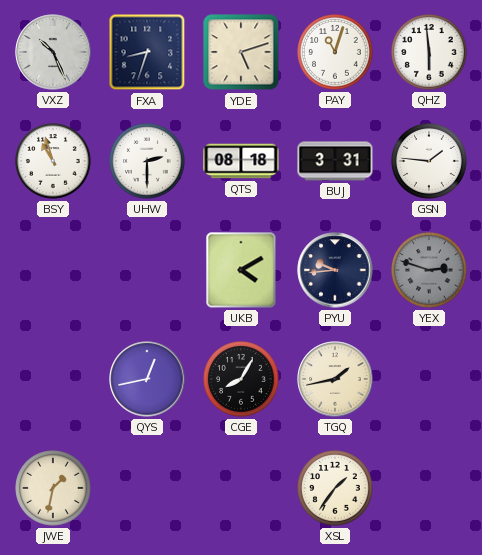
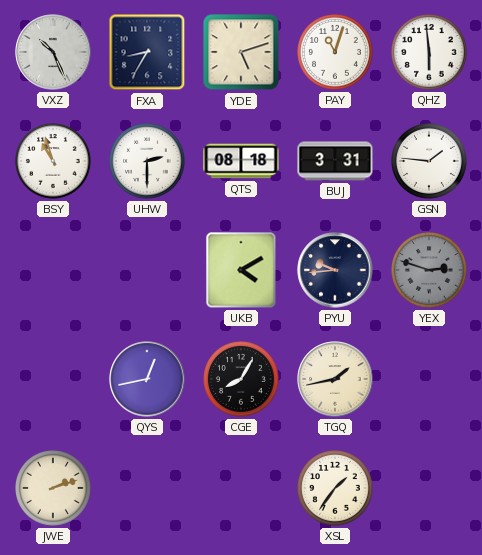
FXA: 8:33 -> 8:35 (147, 52)
JWE: 1:32 -> 2:12 (54, 489)
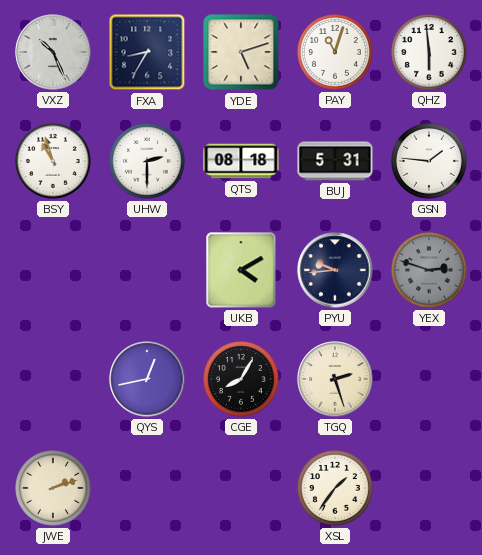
BUJ: 3:31 -> 5:31 (335, 161)
TGQ: 1:43 -> 2:27 (335, 379)
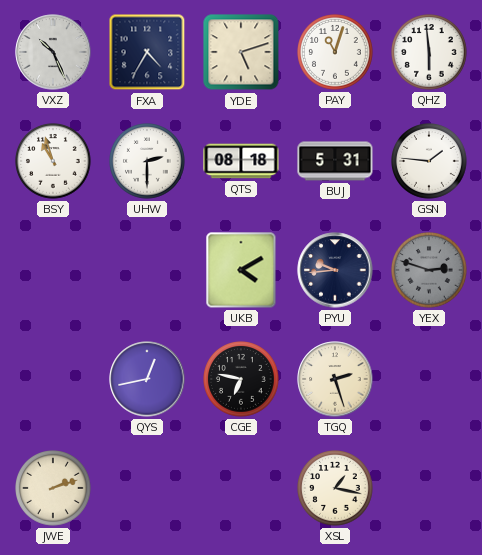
FXA: 8:35 -> 4:35 (147, 52)
CGE: 8:05 -> 6:47 (242, 380)
XSL: 1:36 -> 1:17 (336, 489)
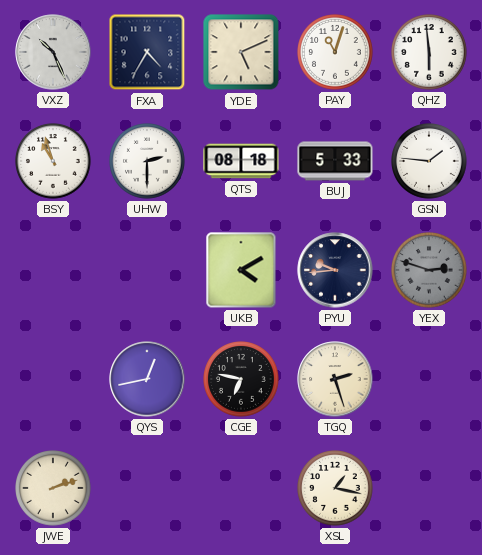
YDE: 5:12 -> 5:11 (241, 52)
BUJ: 5:31 -> 5:33 (335, 161)
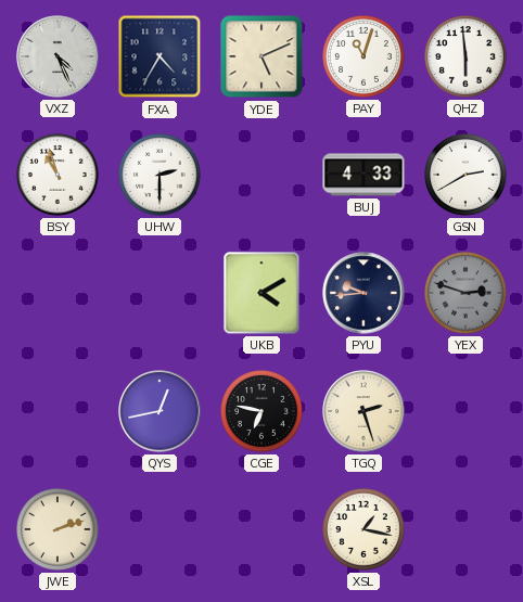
VXZ: 10:26 -> 4:26 (58, 56)
QTS: 08:18 -> none (241, 161)
BUJ: 5:33 -> 4:33 (363, 175)
GSN: 1:46 -> 2:40 (467, 176)
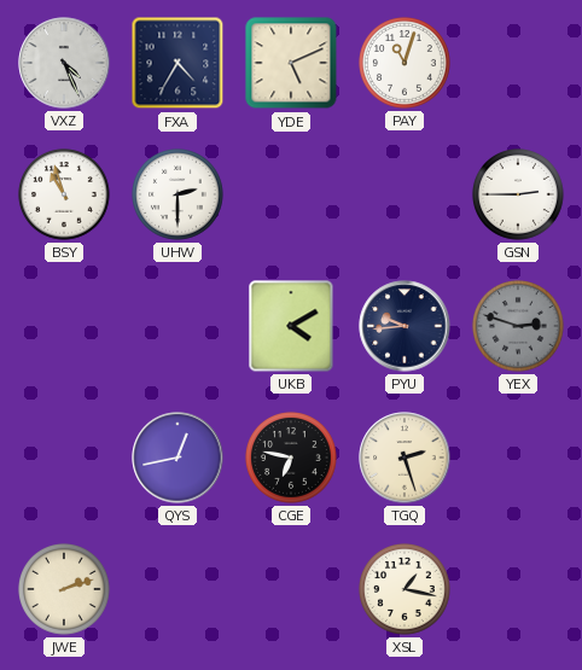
QHZ: 5:59 -> none (467, 57)
BUJ: 4:33 -> none (363, 175)
GSN: 2:40 -> 2:45 (519, 196)
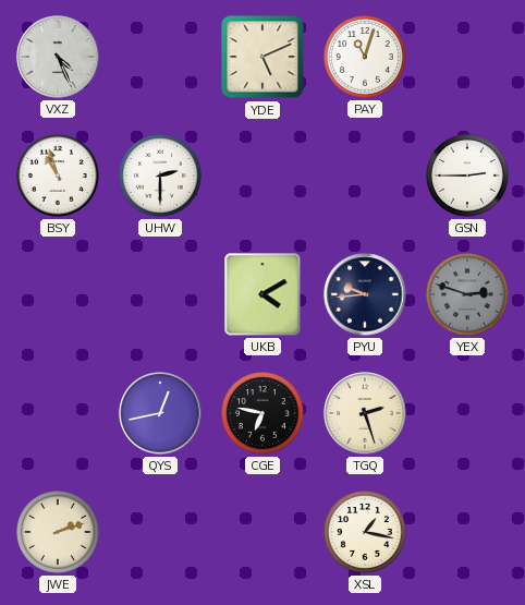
FXA: 4:35 -> none (177, 63)
